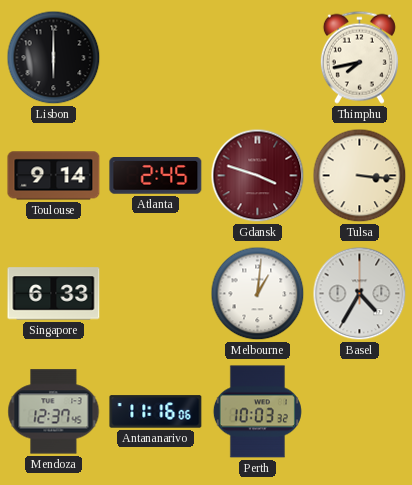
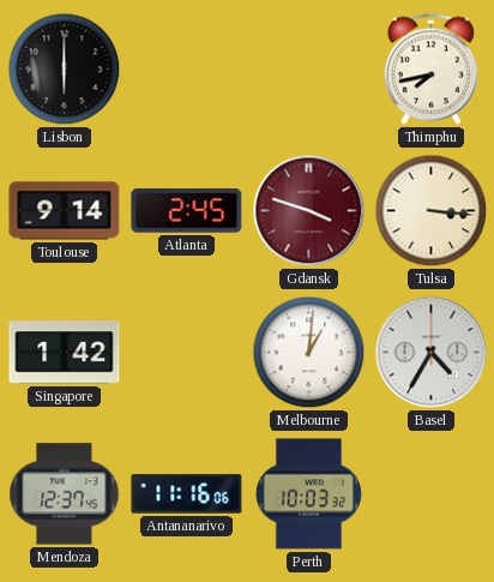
Singapore: 6:33 -> 1:42 (65, 353)
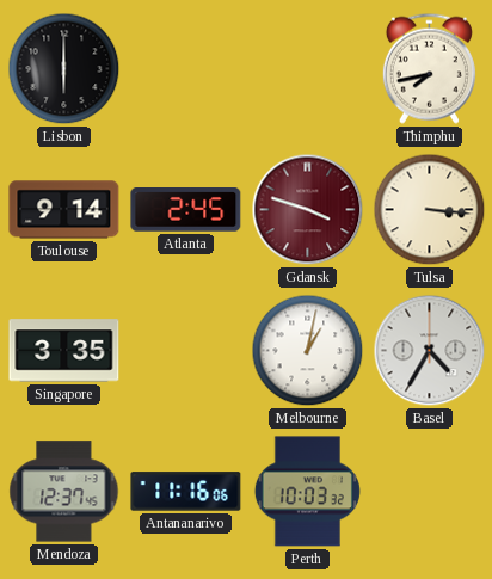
Singapore: 1:42 -> 3:35 (64, 351)
Melbourne: 1:01 -> 1:02 (308, 351)
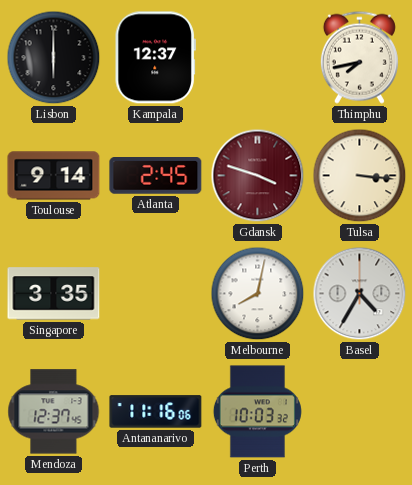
Kampala: none -> 12:37 (155, 58)
Melbourne: 1:02 -> 8:02 (258, 294)
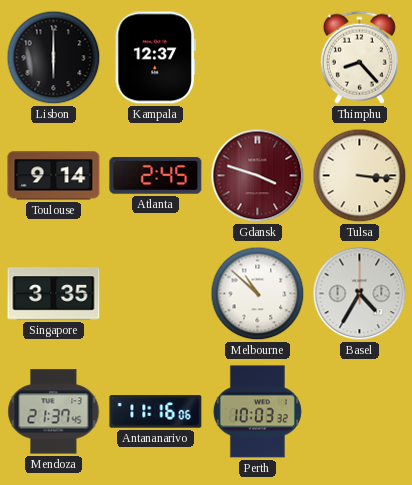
Thimphu: 7:43 -> 8:23 (359, 57)
Melbourne: 8:02 -> 10:52 (258, 294)
Mendoza: 12:37 -> 21:37 (54, 412)
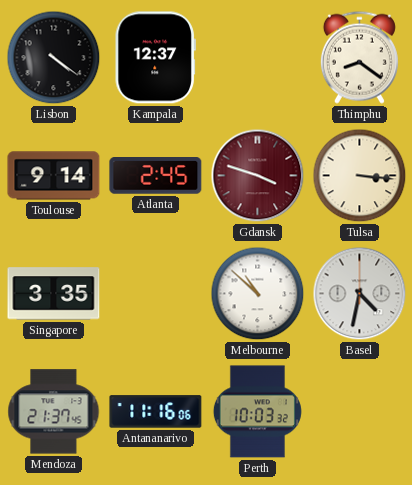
Lisbon: 6:00 -> 4:21 (54, 58)
Thimphu: 8:23 -> 8:21 (359, 57)
Basel: 4:35 -> 4:32 (360, 294)
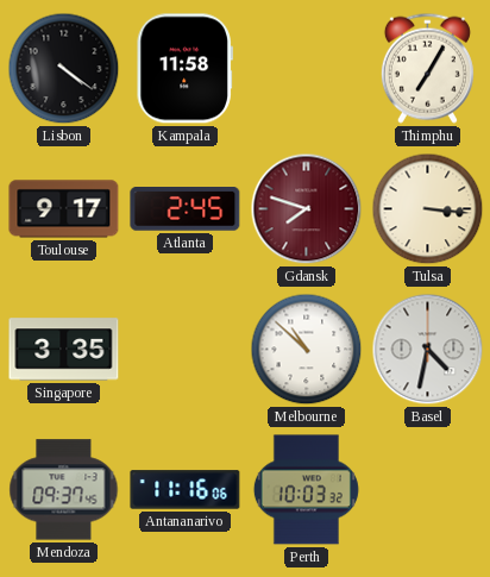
Kampala: 12:37 -> 11:58 (184, 69)
Thimphu: 8:21 -> 7:05 (427, 68)
Toulouse: 9:14 -> 9:17 (64, 209)
Gdansk: 3:48 -> 7:48 (307, 209)
Mendoza: 21:37 -> 09:37 (64, 490)
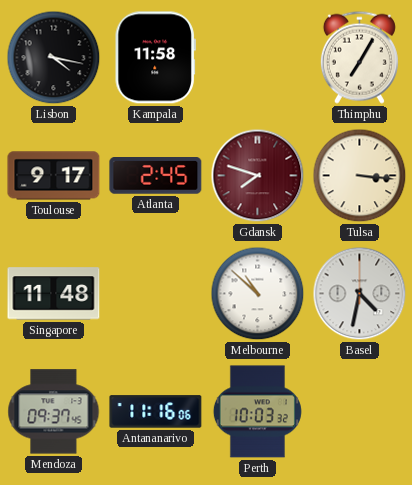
Lisbon: 4:21 -> 4:17 (54, 58)
Singapore: 3:35 -> 11:48 (54, 294)
